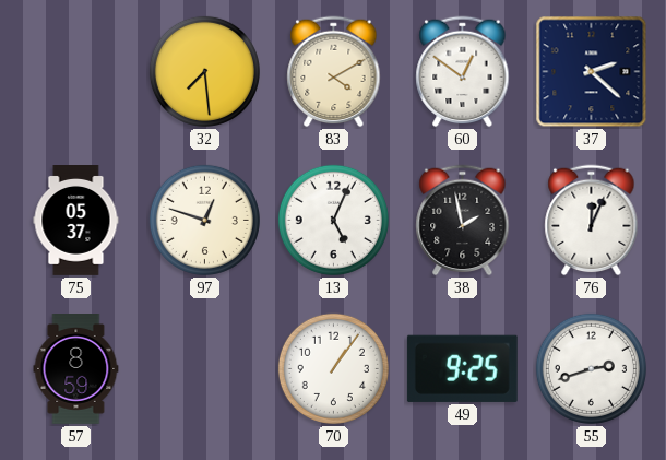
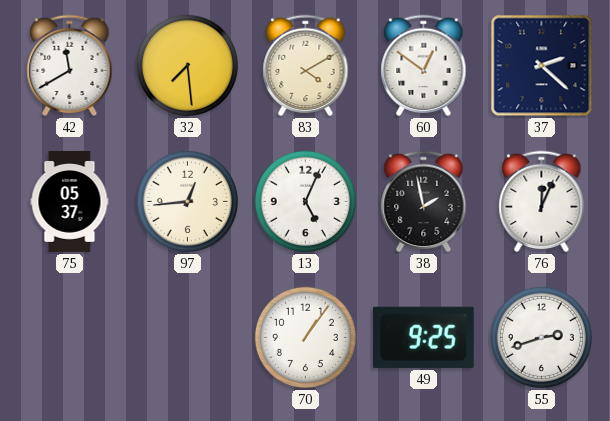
42: none -> 11:40 (70, 66)
97: 12:48 -> 12:44 (187, 201)
57: 8:59 -> none (76, 369)
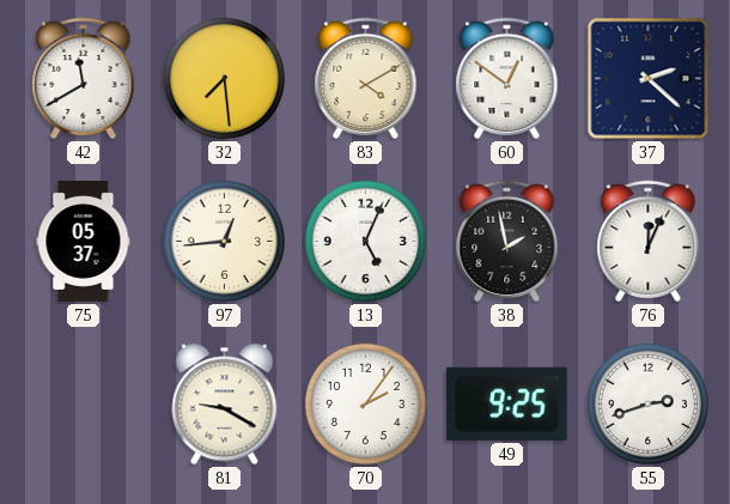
81: none -> 9:20 (225, 405)
70: 1:06 -> 2:06 (365, 403)
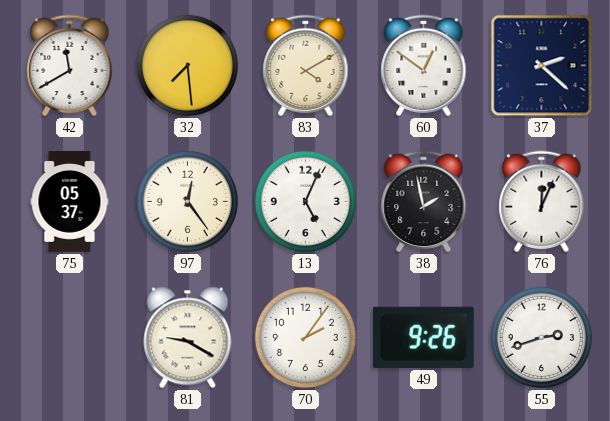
97: 12:44 -> 12:24 (187, 201)
49: 9:25 -> 9:26 (423, 337)
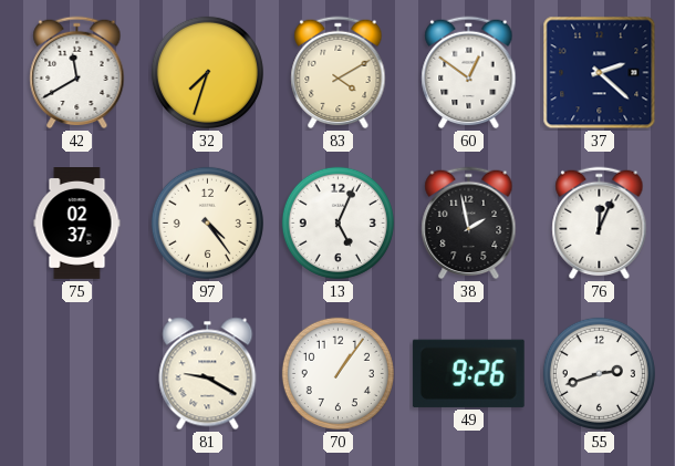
32: 7:29 -> 7:33 (207, 72)
75: 05:37 -> 02:37 (77, 224)
97: 12:24 -> 4:24 (207, 222)
70: 2:06 -> 1:06 (337, 373)
